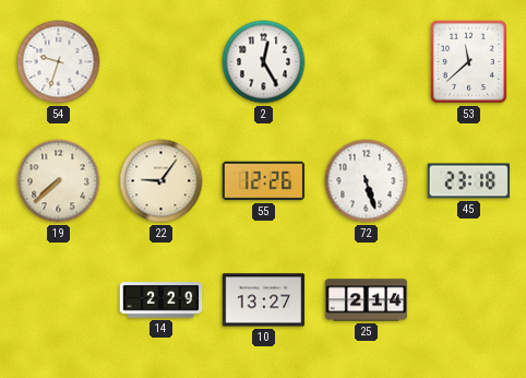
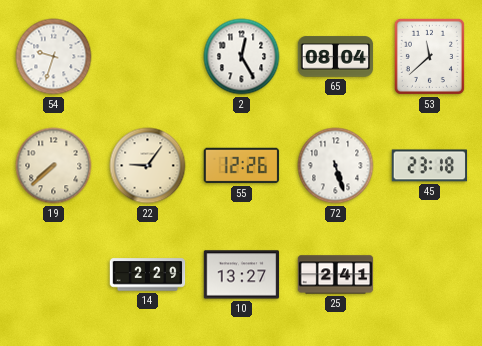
65: none -> 08:04 (336, 57)
25: 2:14 -> 2:41 (336, 275)
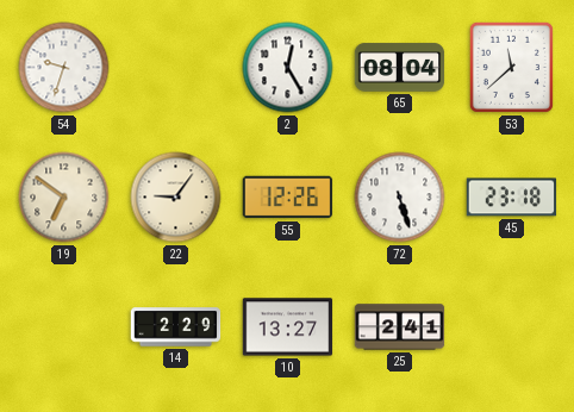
19: 7:38 -> 6:51 (64, 198)
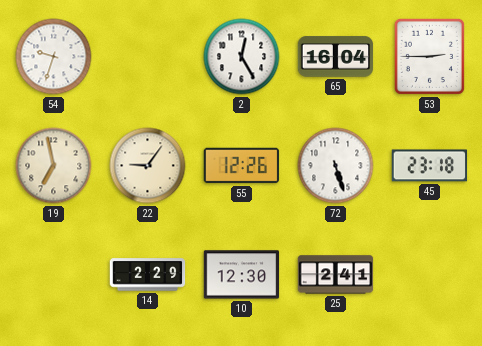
65: 08:04 -> 16:04 (336, 57)
53: 11:38 -> 2:45 (429, 56)
19: 6:51 -> 6:58 (54, 166)
10: 13:27 -> 12:30 (242, 275)
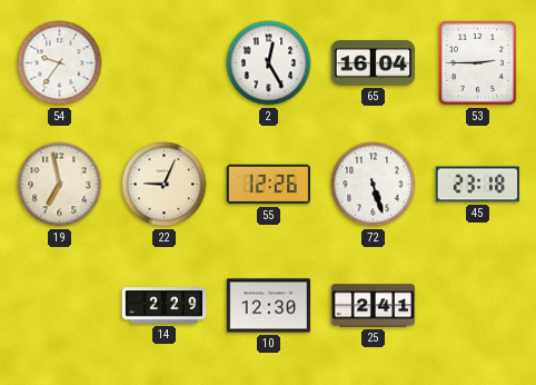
54: 9:33 -> 9:36 (60, 63)
22: 9:06 -> 9:04 (165, 185)
